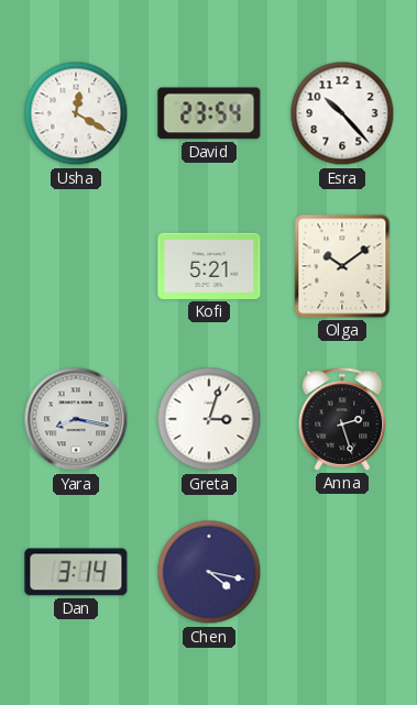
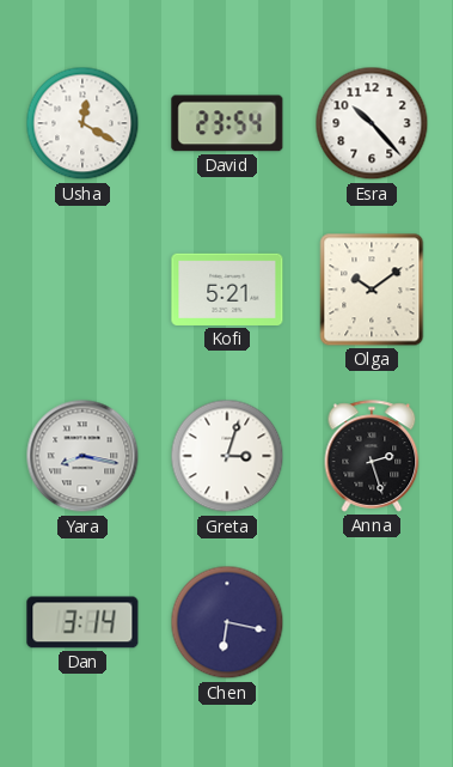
Chen: 4:17 -> 6:17 (227, 622)
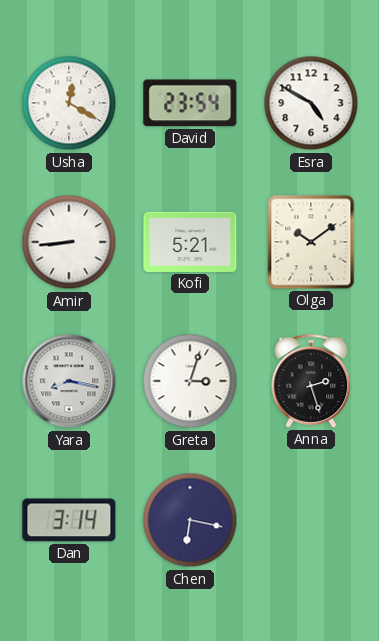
Esra: 10:23 -> 4:50 (311, 103)
Amir: none -> 8:44 (69, 242)
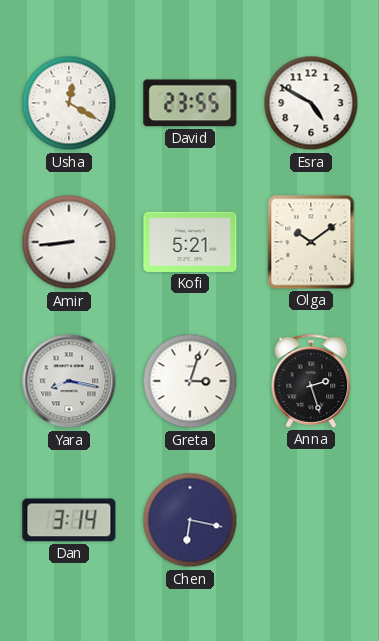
David: 23:54 -> 23:55 (190, 103)
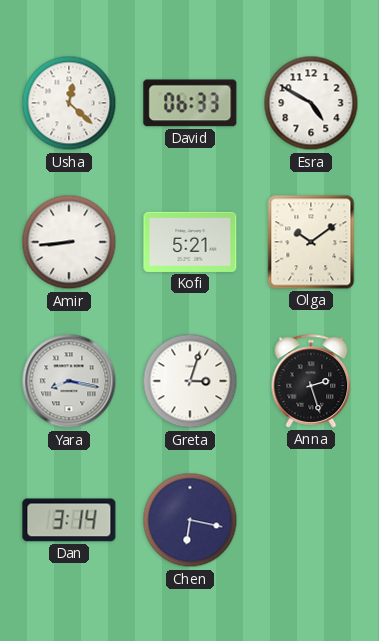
Usha: 12:20 -> 12:22 (69, 103)
David: 23:55 -> 06:33 (190, 103)
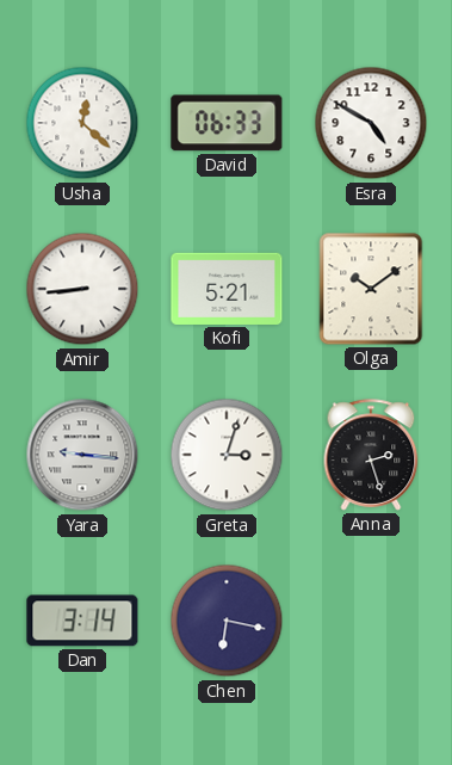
Yara: 8:17 -> 9:16 (82, 455)
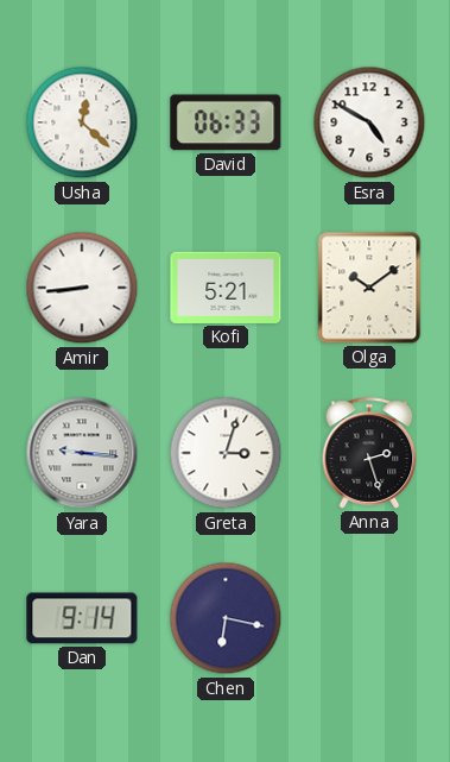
Dan: 3:14 -> 9:14 (82, 618)
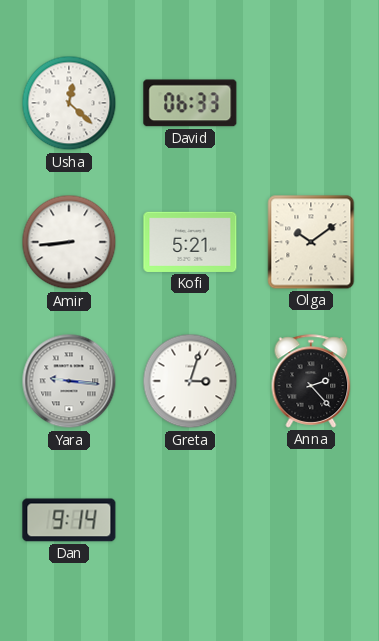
Esra: 4:50 -> none (369, 122)
Anna: 2:27 -> 2:23 (311, 381)
Chen: 6:17 -> none (226, 618)
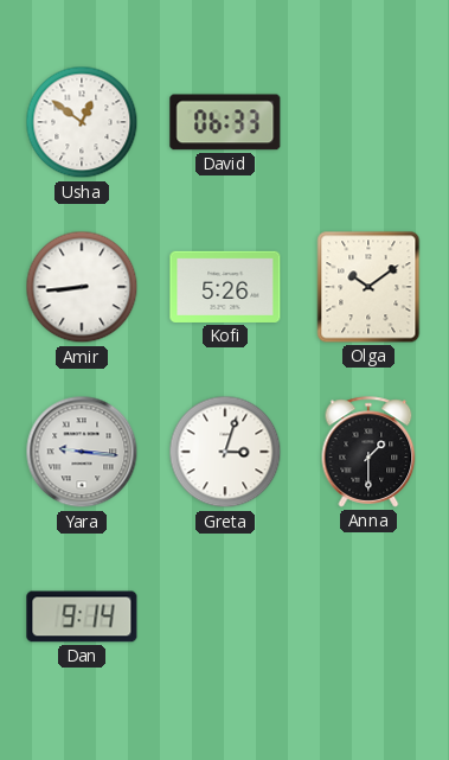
Usha: 12:22 -> 12:51 (82, 122)
Kofi: 5:21 -> 5:26 (225, 287)
Anna: 2:23 -> 1:30 (368, 452)
